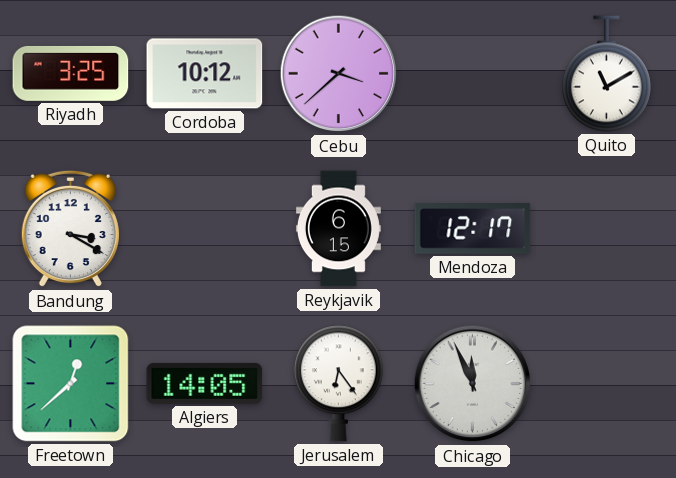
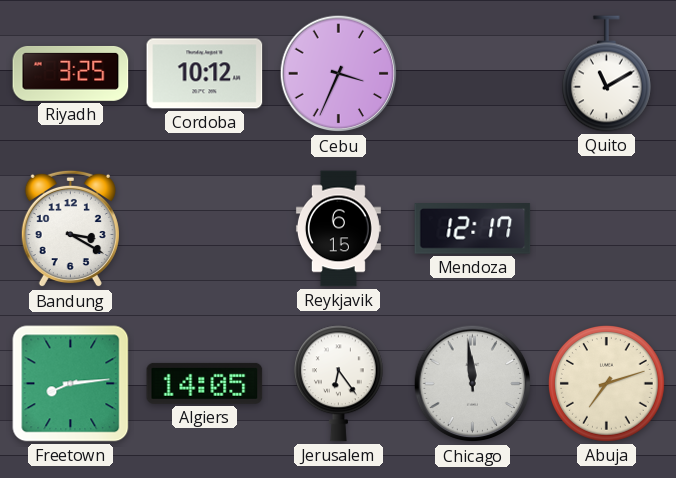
Cebu: 3:38 -> 3:34 (339, 74)
Freetown: 12:38 -> 8:14 (71, 384)
Chicago: 11:56 -> 11:59 (473, 384)
Abuja: none -> 7:12 (607, 384)
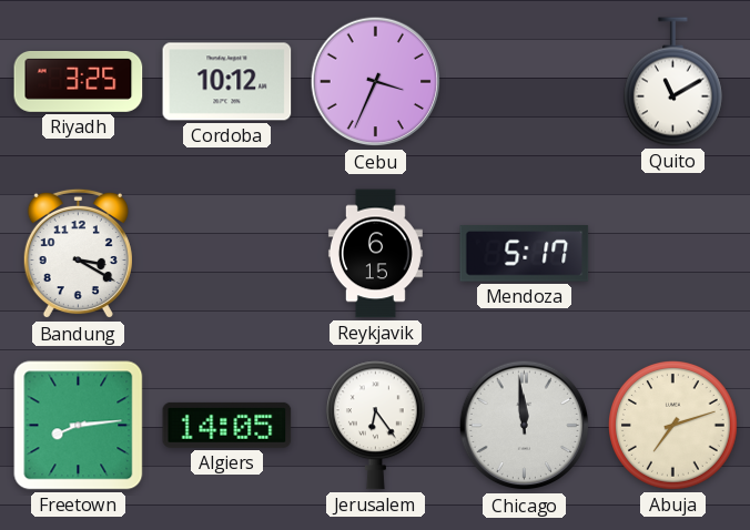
Mendoza: 12:17 -> 5:17 (525, 254)
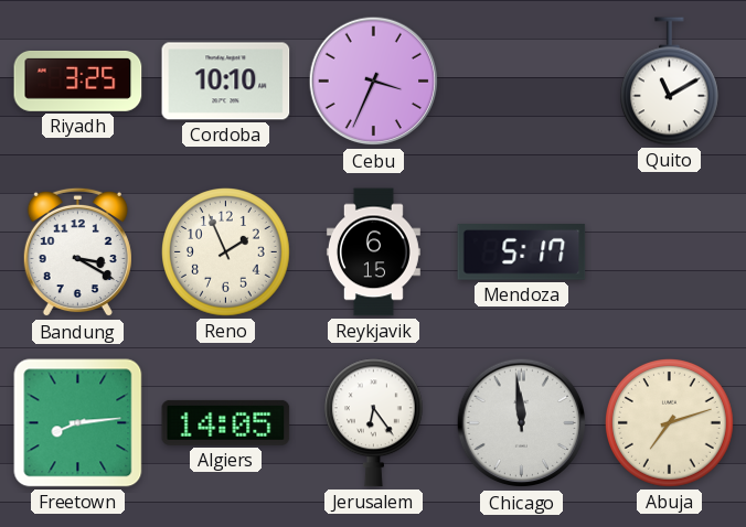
Cordoba: 10:12 -> 10:10 (226, 82)
Reno: none -> 1:56 (226, 252)
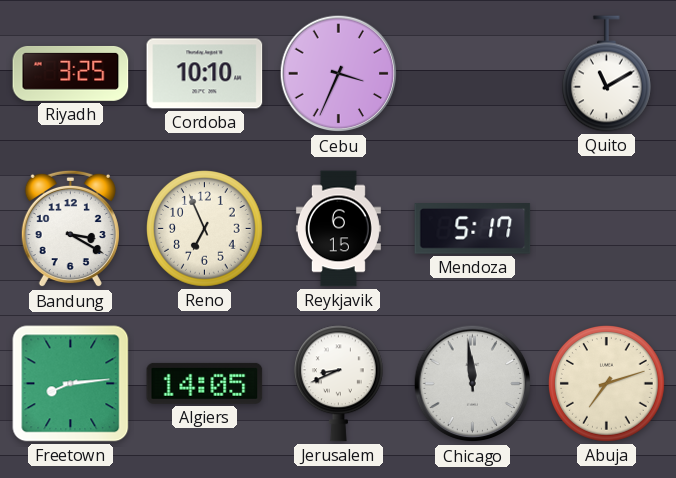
Reno: 1:56 -> 6:56 (205, 229)
Jerusalem: 6:24 -> 8:41 (338, 384)
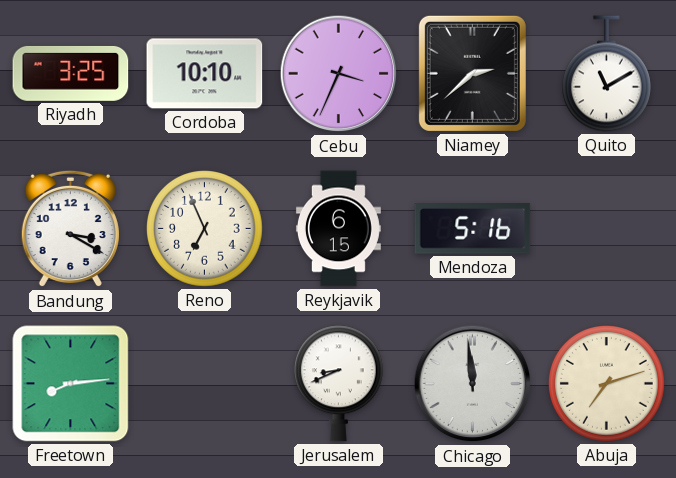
Niamey: none -> 2:38 (472, 73)
Mendoza: 5:17 -> 5:16 (473, 229)
Algiers: 14:05 -> none (205, 383)
